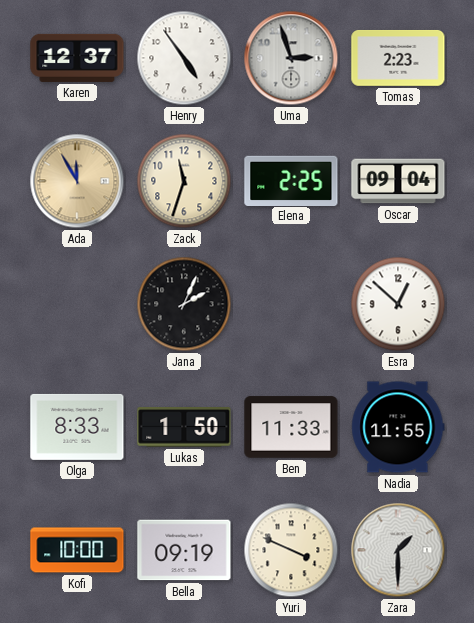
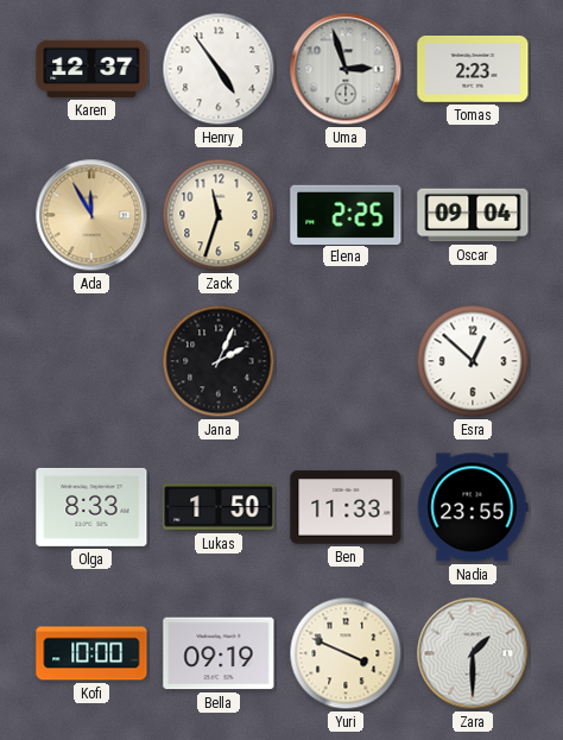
Nadia: 11:55 -> 23:55 (473, 507)
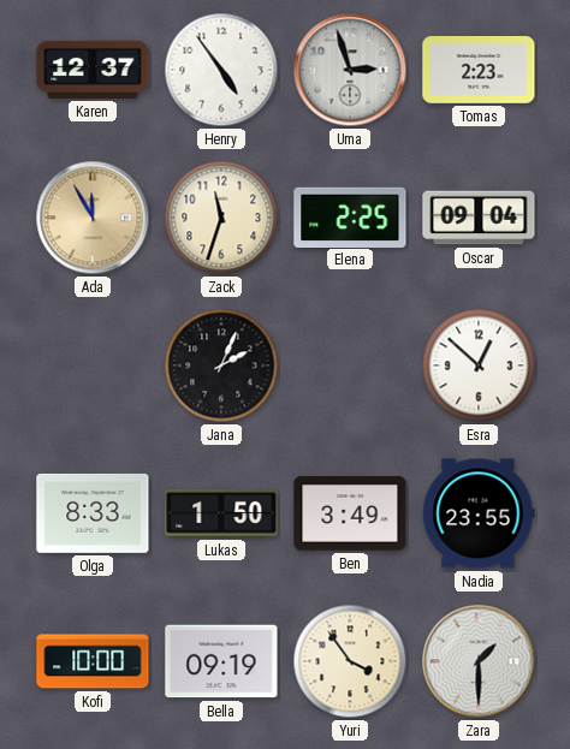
Ben: 11:33 -> 3:49 (350, 513)
Yuri: 3:49 -> 3:54 (350, 661)
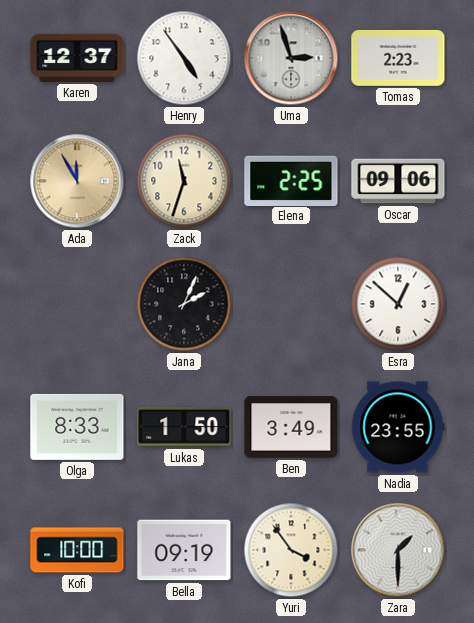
Oscar: 09:04 -> 09:06 (398, 181)
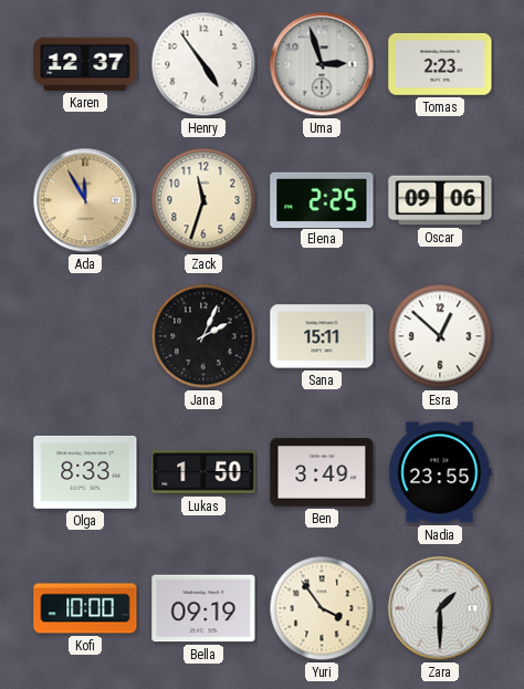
Sana: none -> 15:11 (322, 336)
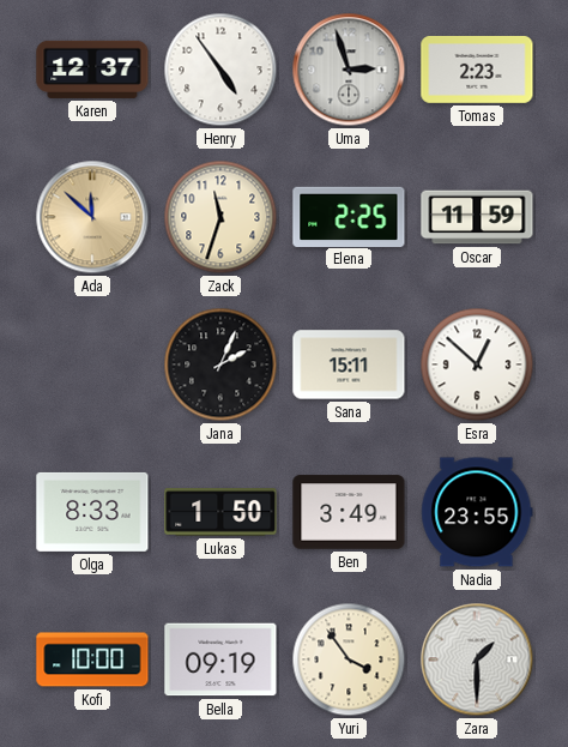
Ada: 11:55 -> 11:52 (92, 217)
Oscar: 09:06 -> 11:59 (477, 217)
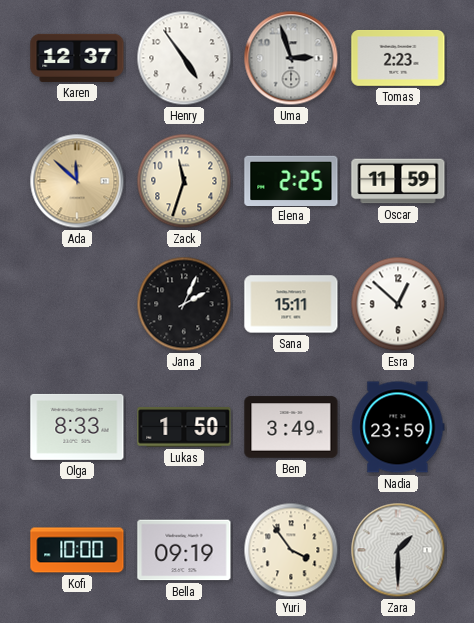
Nadia: 23:55 -> 23:59 (398, 427)
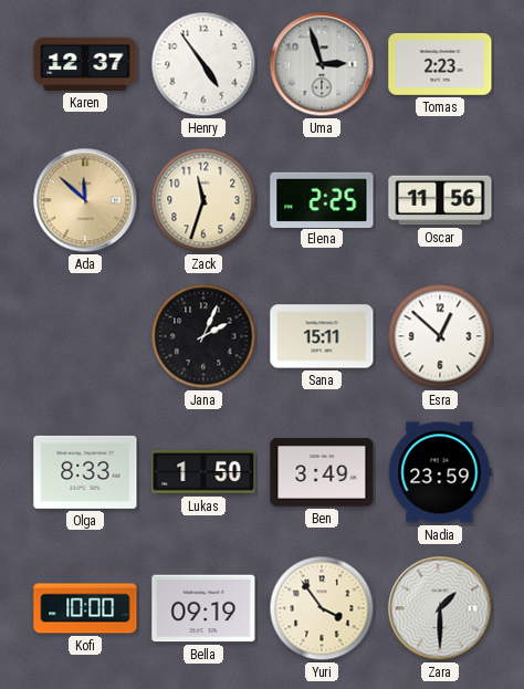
Oscar: 11:59 -> 11:56 (440, 200)
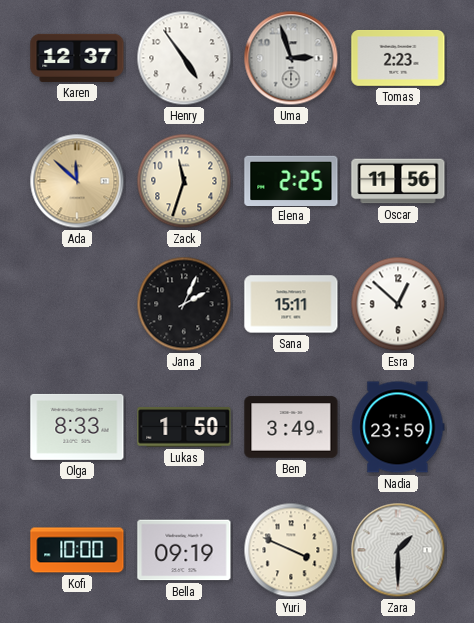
Yuri: 3:54 -> 3:49 (291, 550)
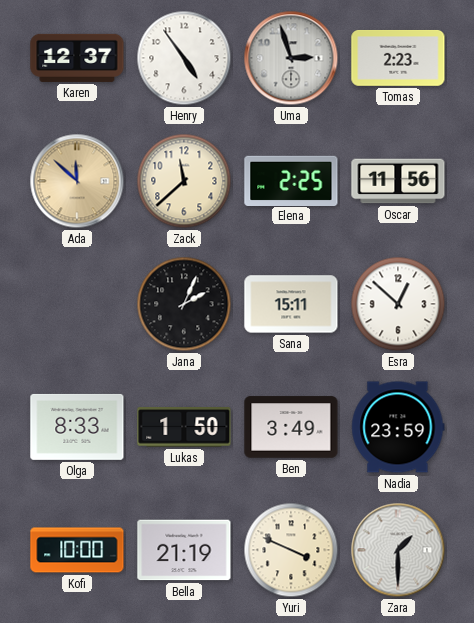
Zack: 11:33 -> 11:38 (184, 181)
Bella: 09:19 -> 21:19 (184, 550)
